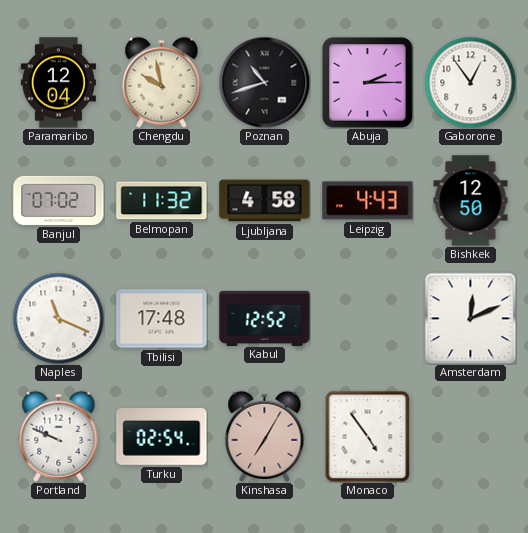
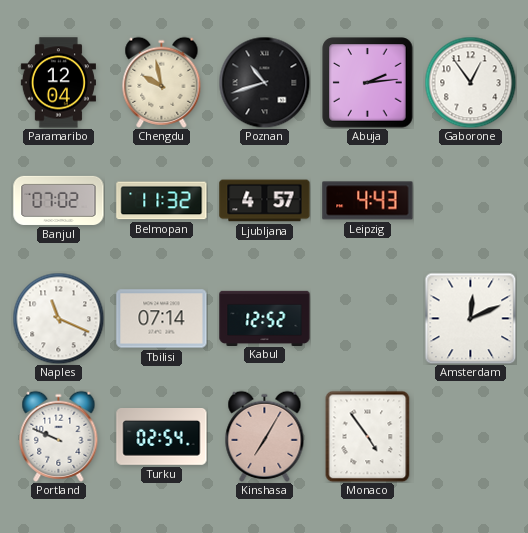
Abuja: 2:15 -> 2:14 (368, 83)
Ljubljana: 4:58 -> 4:57 (265, 201)
Bishkek: 12:50 -> none (471, 201)
Tbilisi: 17:48 -> 07:14 (162, 319)
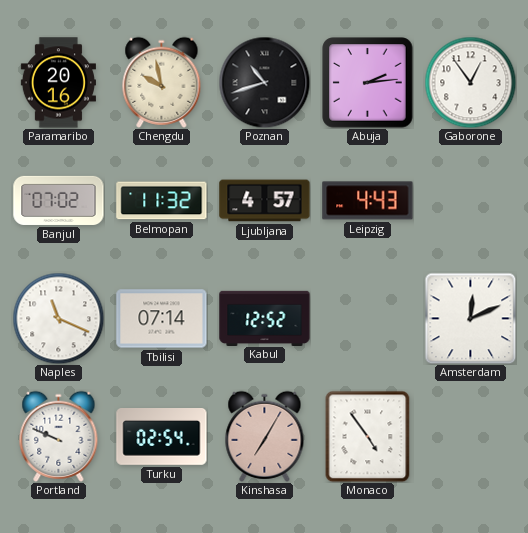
Paramaribo: 12:04 -> 20:16 (58, 83)
